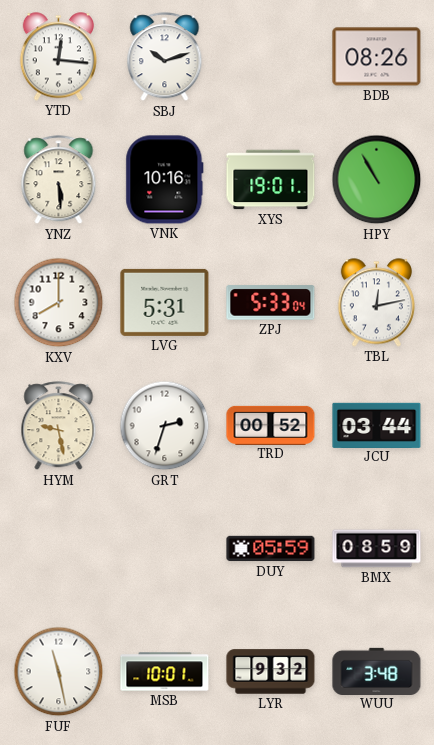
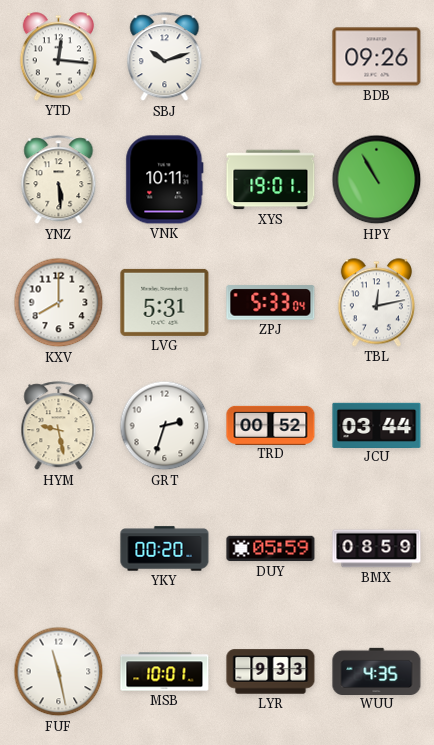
BDB: 08:26 -> 09:26 (377, 57)
VNK: 10:16 -> 10:11 (165, 180)
YKY: none -> 00:20 (165, 549)
LYR: 9:32 -> 9:33 (271, 672)
WUU: 3:48 -> 4:35 (377, 671)
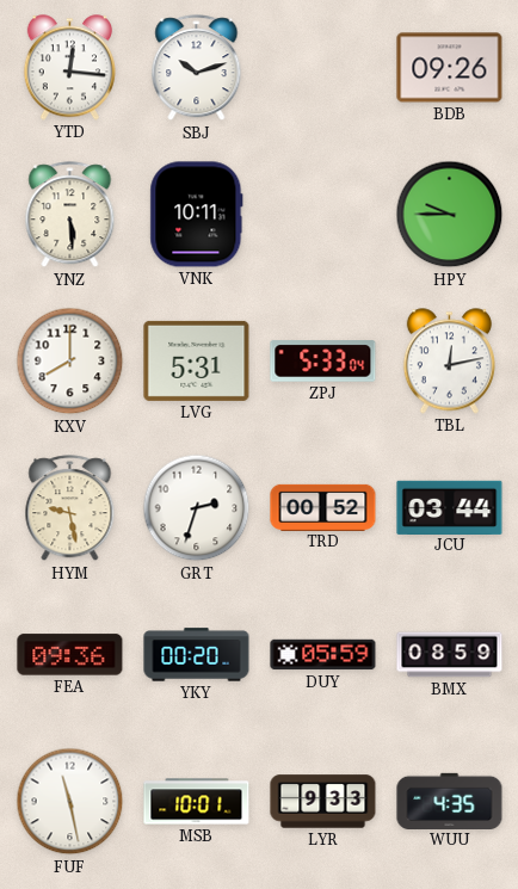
XYS: 19:01 -> none (271, 180)
HPY: 10:55 -> 9:45 (450, 215)
FEA: none -> 09:36 (70, 655)
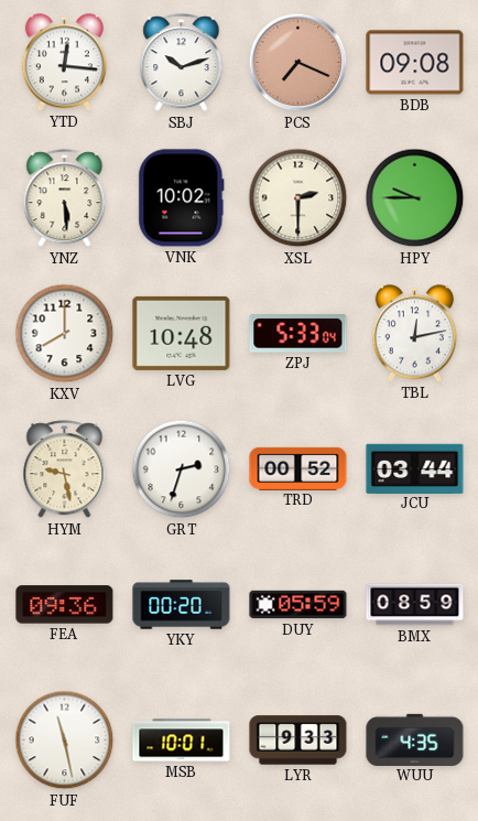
PCS: none -> 7:19 (298, 63)
BDB: 09:26 -> 09:08 (415, 63)
VNK: 10:11 -> 10:02 (182, 198)
XSL: none -> 2:30 (298, 198)
LVG: 5:31 -> 10:48 (182, 333)
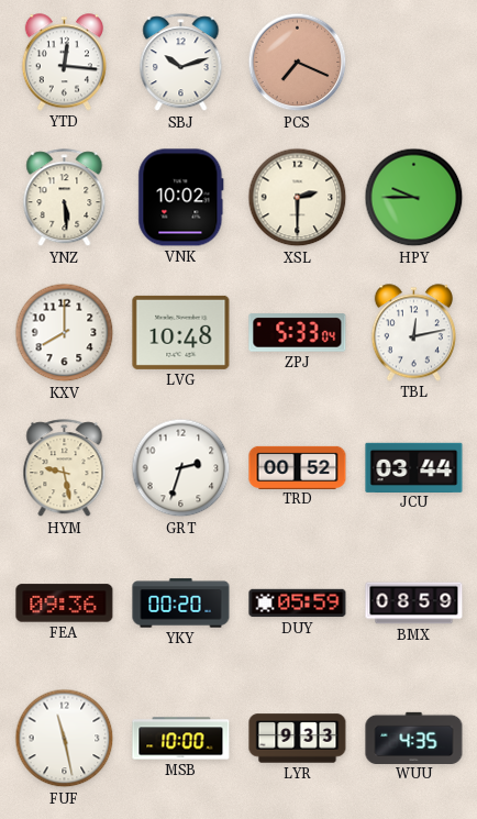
BDB: 09:08 -> none (415, 63)
MSB: 10:01 -> 10:00 (181, 739)
